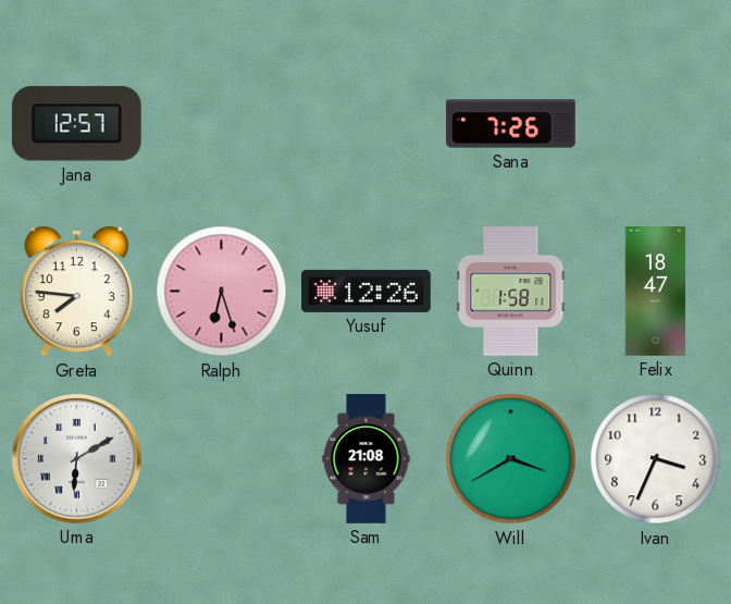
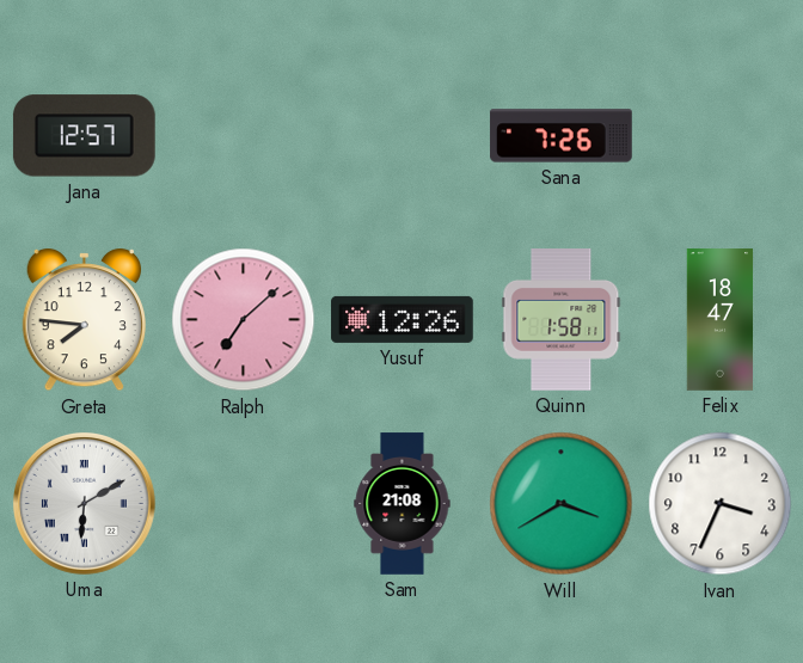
Ralph: 6:27 -> 7:08 (244, 320)
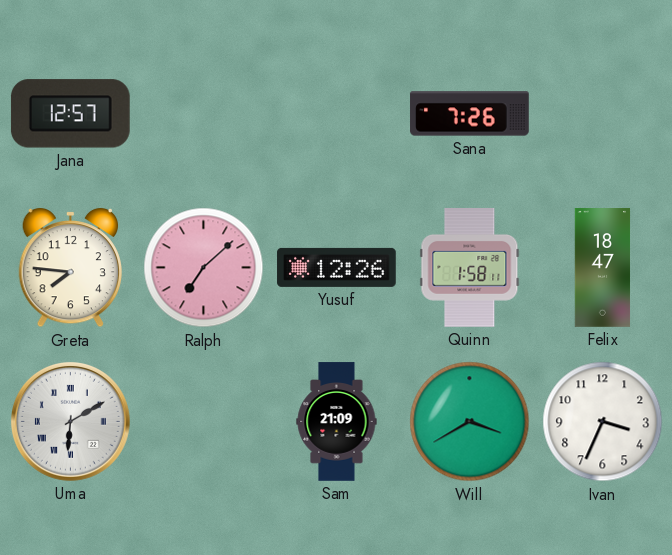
Sam: 21:08 -> 21:09 (337, 422)
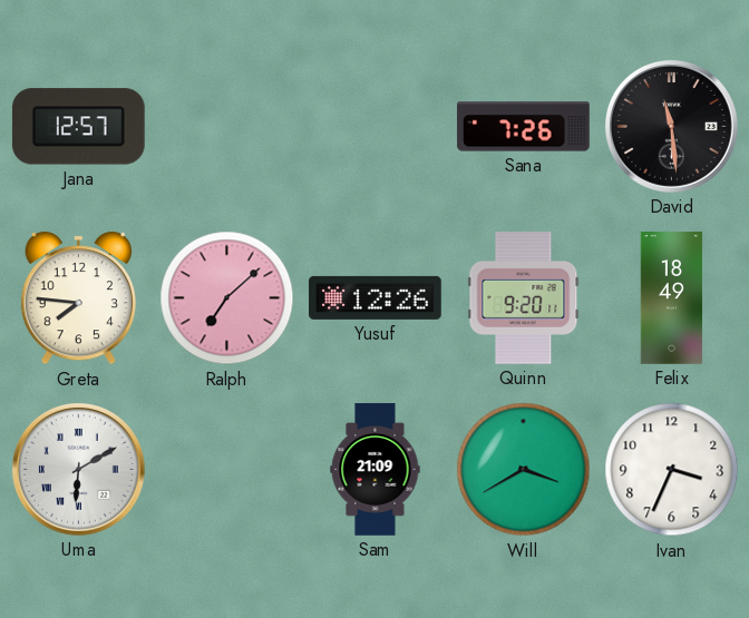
David: none -> 11:29 (671, 126)
Quinn: 1:58 -> 9:20 (524, 298)
Felix: 18:47 -> 18:49 (672, 298)
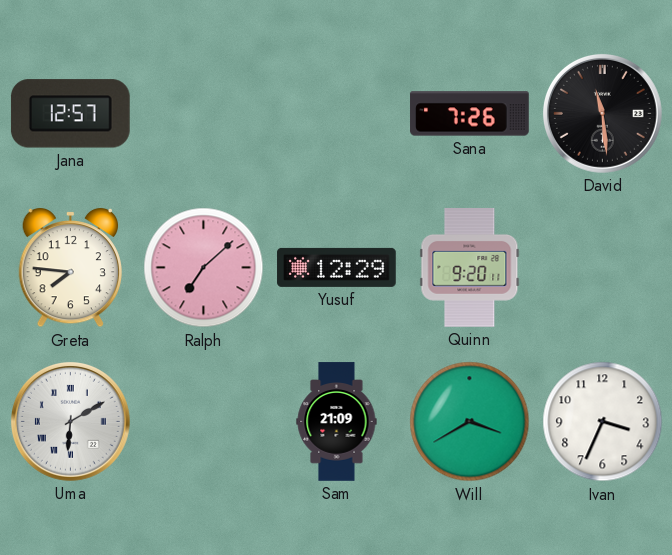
Yusuf: 12:26 -> 12:29 (337, 267)
Felix: 18:49 -> none (672, 298)
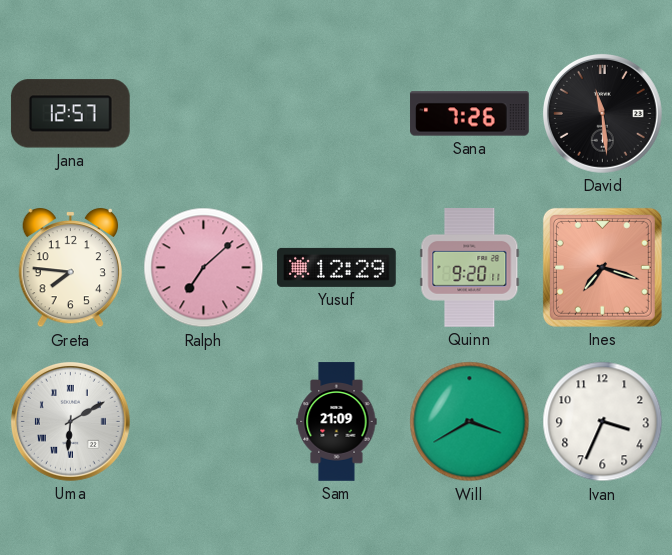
Ines: none -> 7:18 (602, 267)
